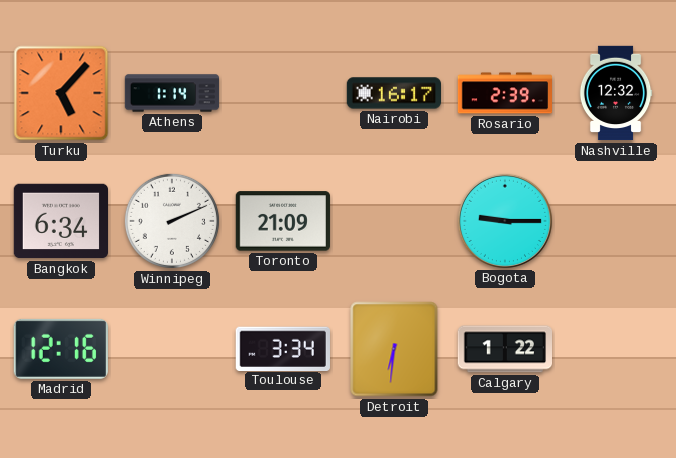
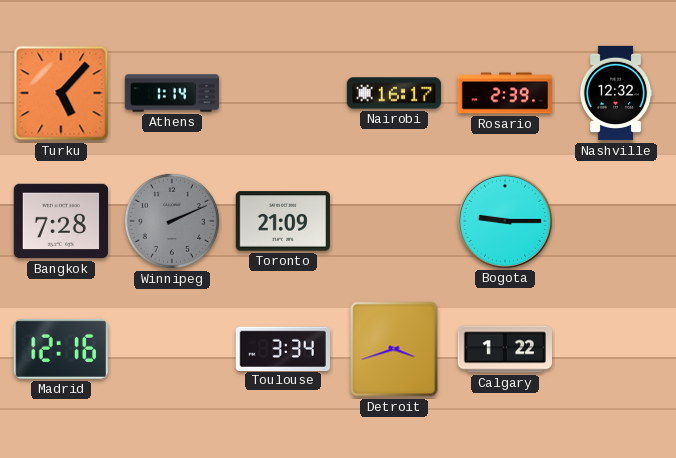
Bangkok: 6:34 -> 7:28 (60, 221)
Winnipeg dial: white -> grey (172, 221)
Detroit: 6:31 -> 3:42 (394, 349)
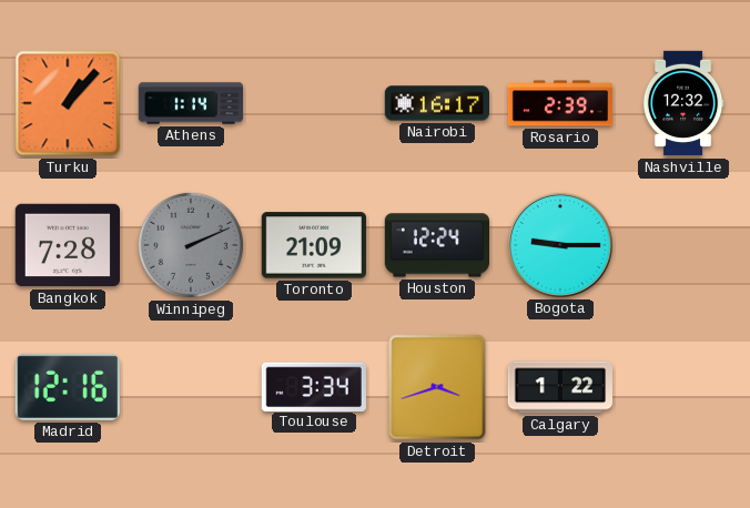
Turku: 5:07 -> 1:07 (68, 103)
Houston: none -> 12:24 (437, 245)
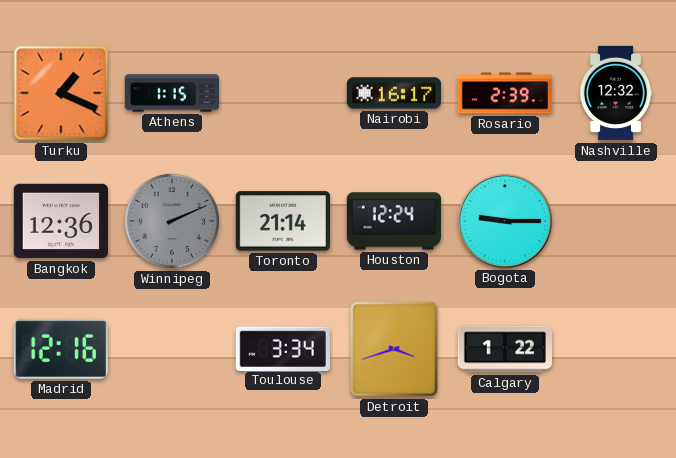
Turku: 1:07 -> 1:19 (61, 93)
Athens: 1:14 -> 1:15 (172, 93)
Bangkok: 7:28 -> 12:36 (60, 221)
Toronto: 21:09 -> 21:14 (283, 221)
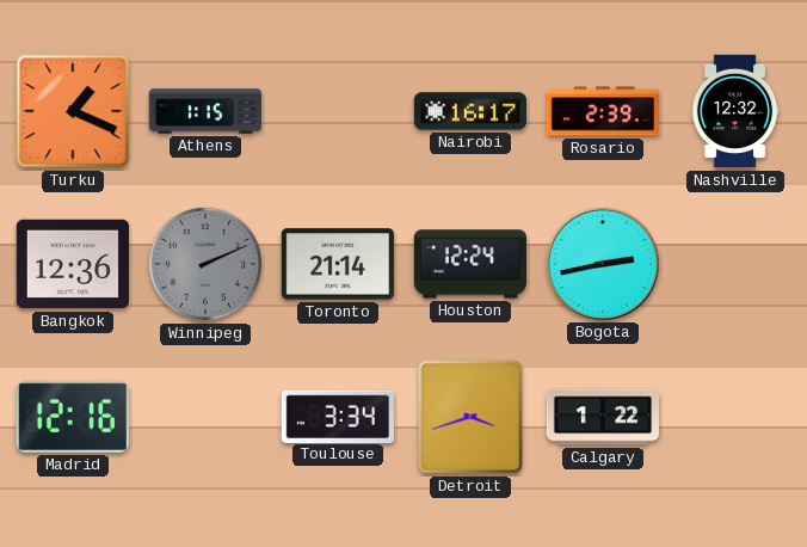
Bogota: 9:15 -> 2:43 (602, 263)
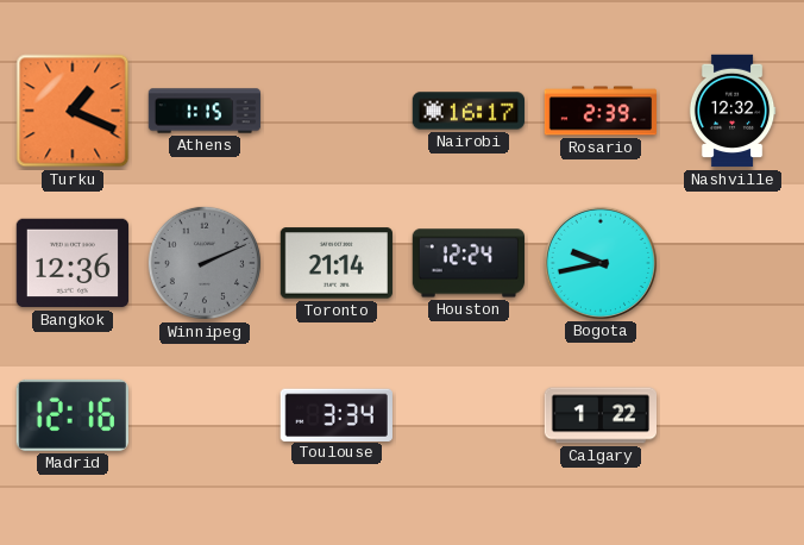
Bogota: 2:43 -> 9:43 (599, 262)
Detroit: 3:42 -> none (470, 417)
